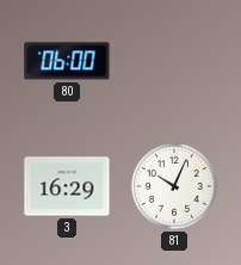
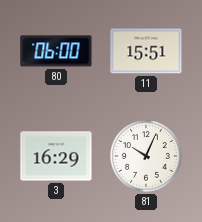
11: none -> 15:51 (146, 51)
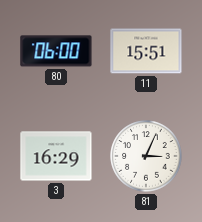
81: 10:04 -> 3:04 (146, 156)
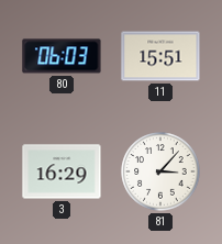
80: 06:00 -> 06:03 (62, 56)
81: 3:04 -> 3:07 (160, 171)
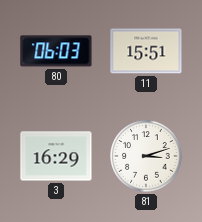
81: 3:07 -> 3:12 (146, 156)
